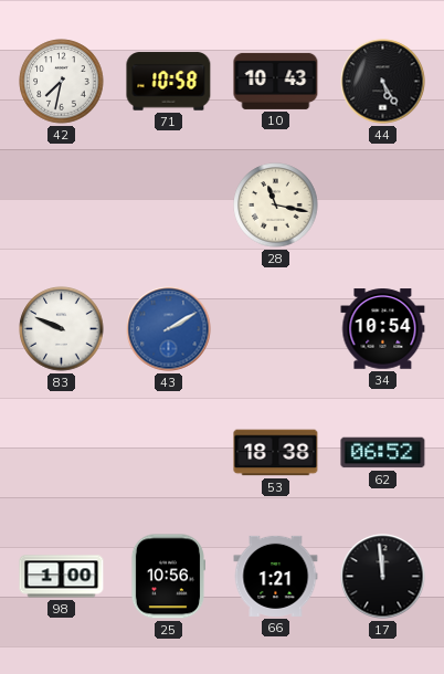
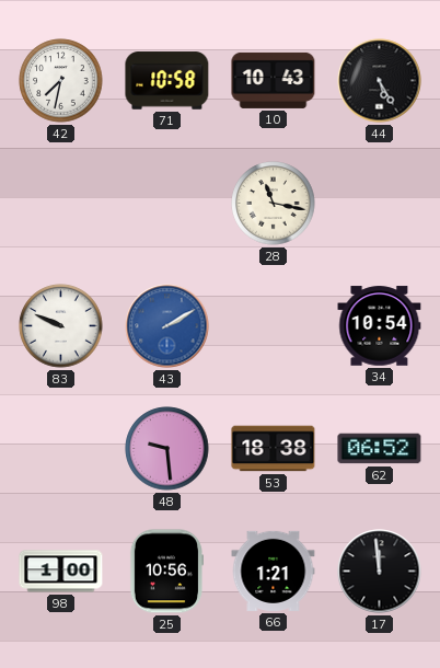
48: none -> 9:29 (167, 449)
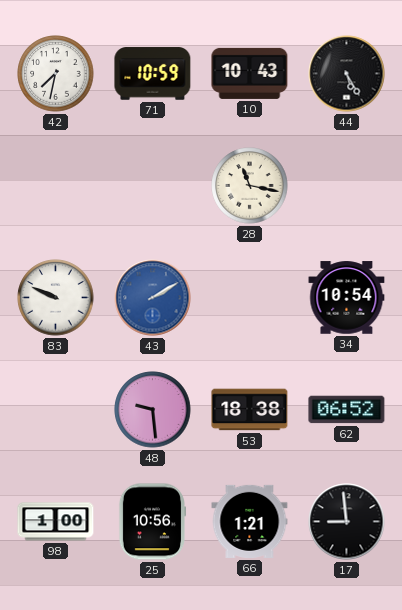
71: 10:58 -> 10:59 (153, 74)
17: 11:59 -> 8:59 (347, 522)
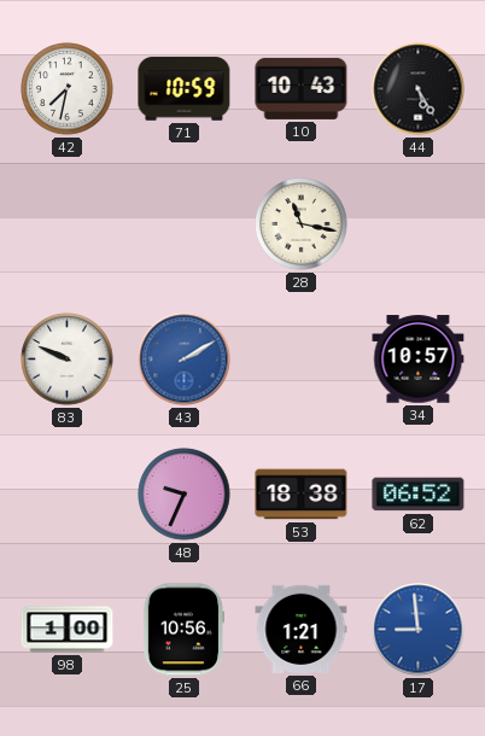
34: 10:54 -> 10:57 (419, 360)
48: 9:29 -> 9:34 (185, 495)
17 dial: black -> blue (419, 630)
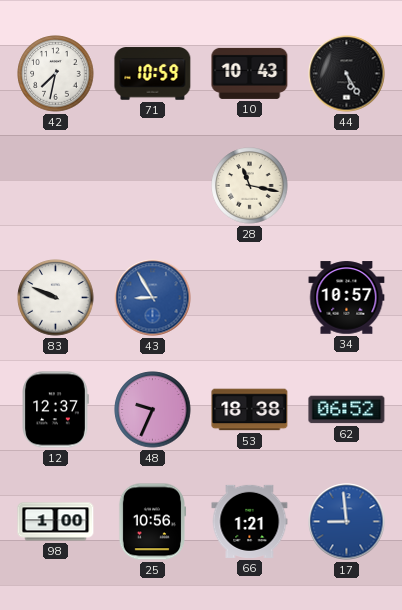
43: 2:10 -> 8:55 (153, 298)
12: none -> 12:37 (55, 410)
